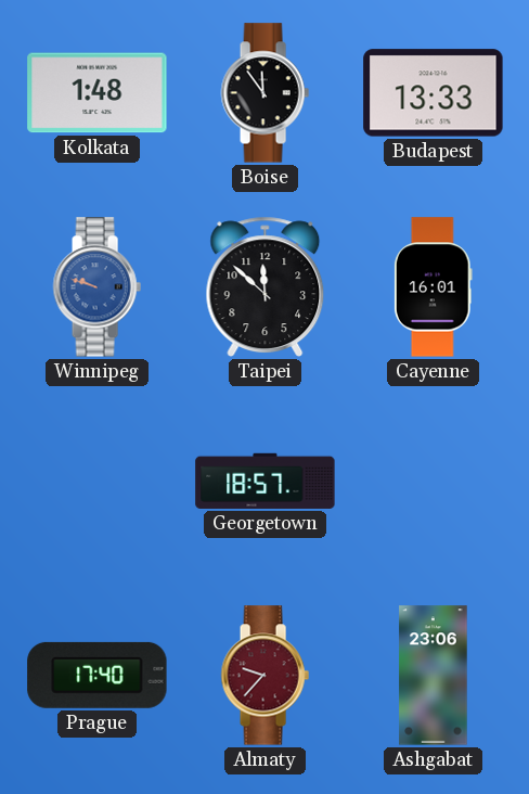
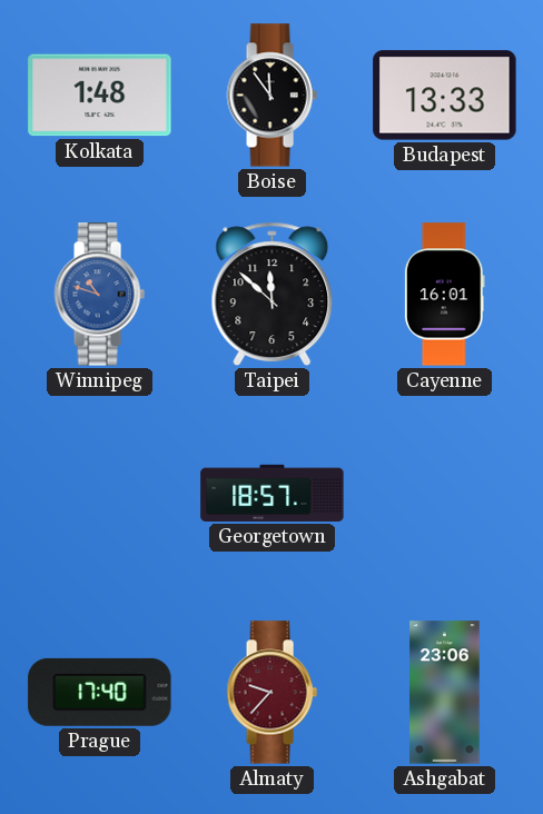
Winnipeg: 9:48 -> 10:48 (99, 295)
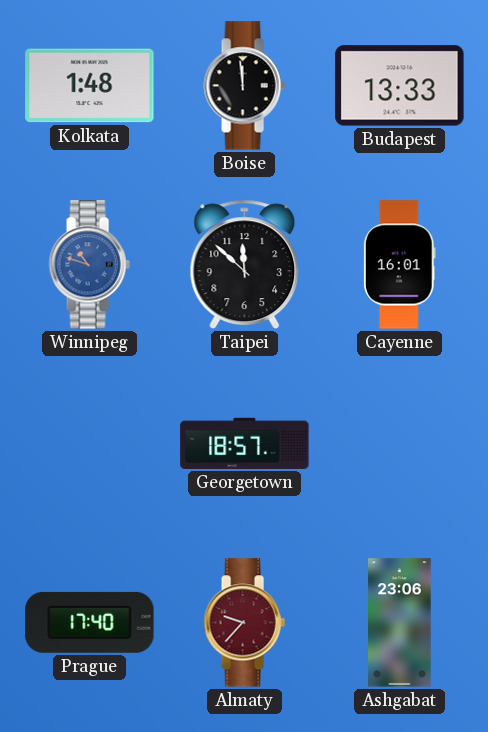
Boise: 11:54 -> 11:59 (244, 86)
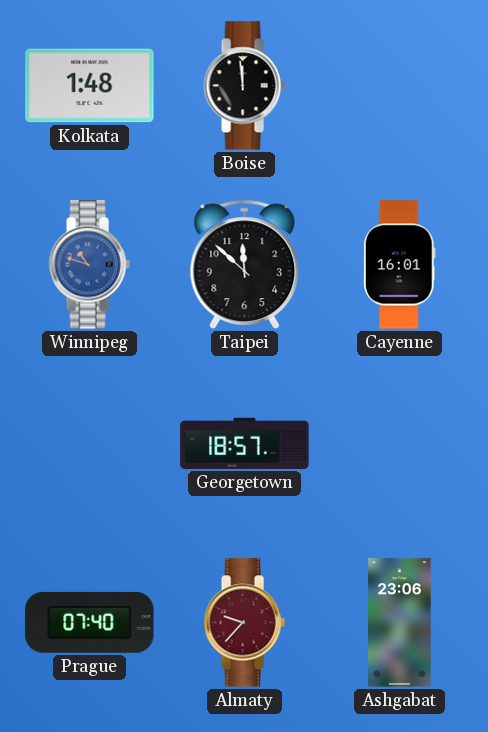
Budapest: 13:33 -> none (400, 86)
Prague: 17:40 -> 07:40 (90, 622)
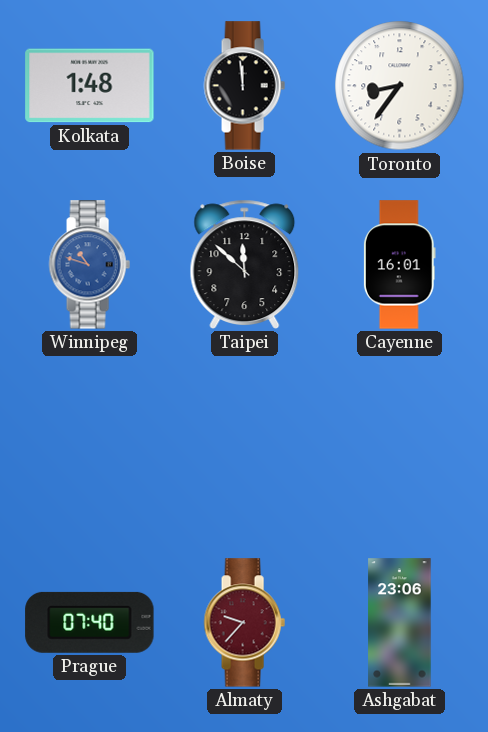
Toronto: none -> 8:36 (400, 86)
Georgetown: 18:57 -> none (245, 443)
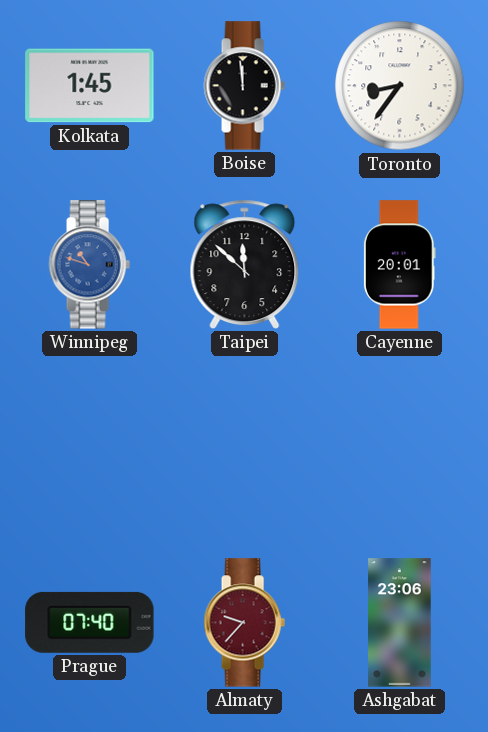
Kolkata: 1:48 -> 1:45 (90, 86)
Cayenne: 16:01 -> 20:01 (399, 265)
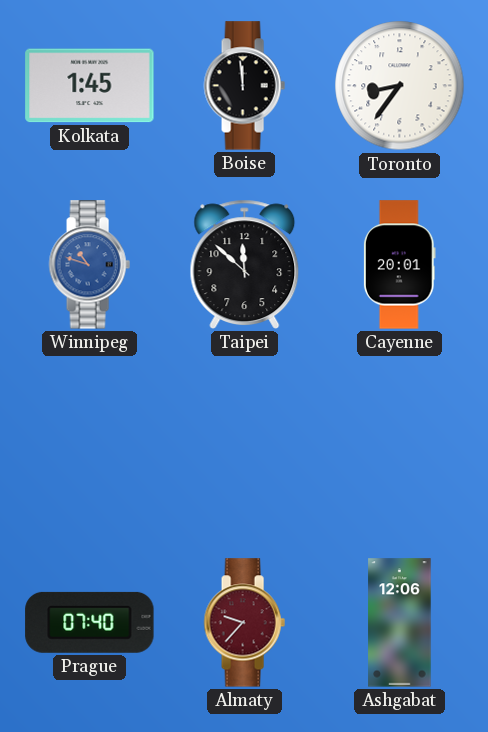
Ashgabat: 23:06 -> 12:06 (400, 623)
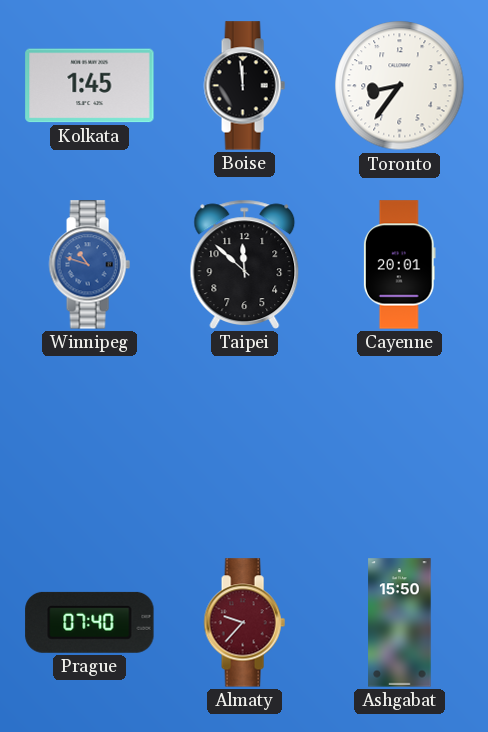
Ashgabat: 12:06 -> 15:50 (400, 623)
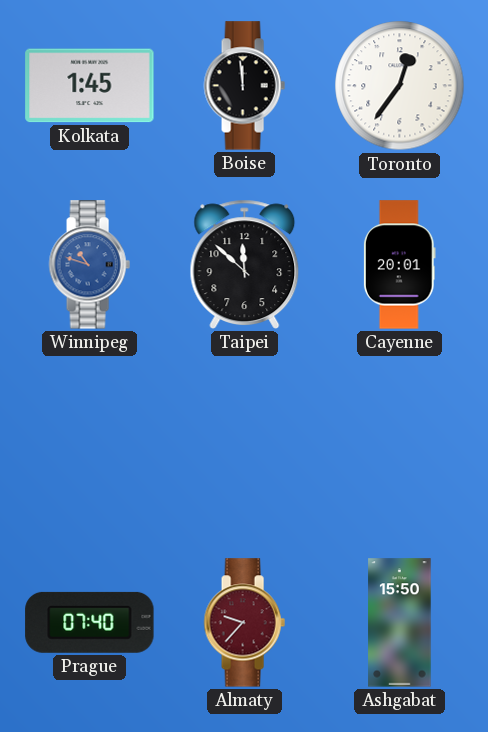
Toronto: 8:36 -> 12:36 (400, 86)
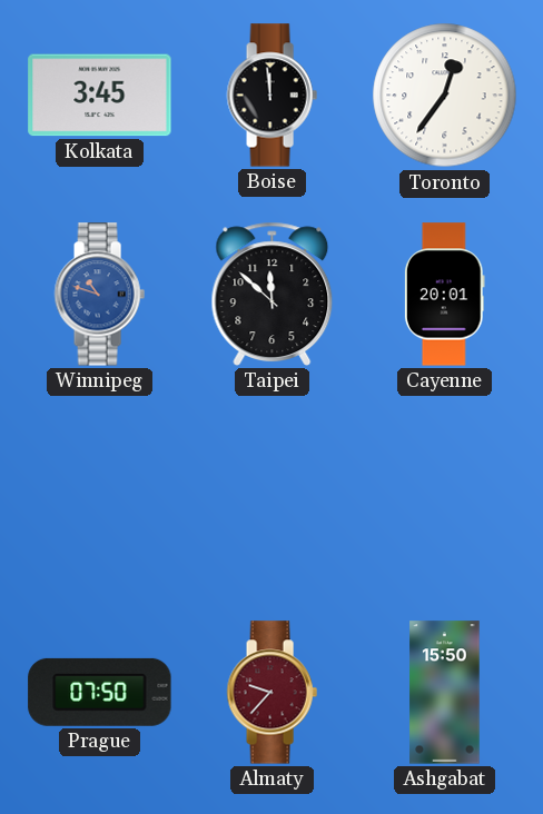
Kolkata: 1:45 -> 3:45 (100, 96)
Prague: 07:40 -> 07:50 (100, 692)
